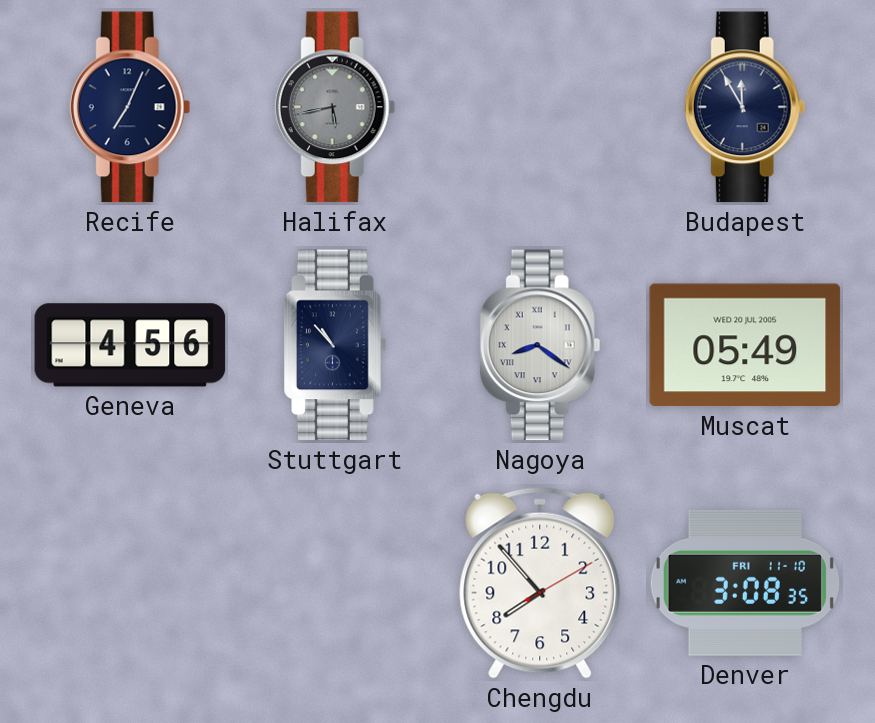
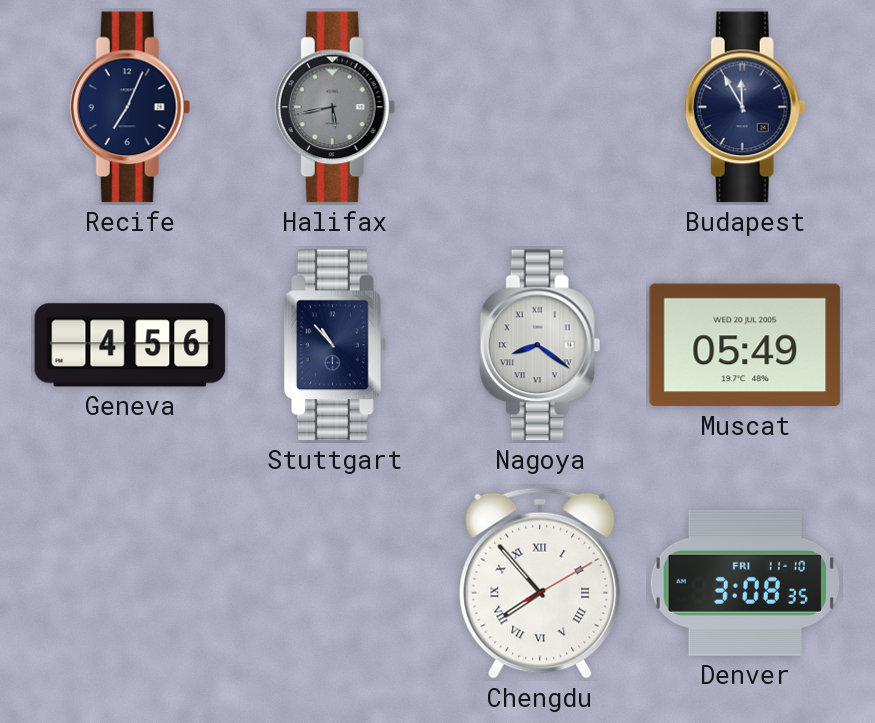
Chengdu numerals: Arabic -> Roman (540, 583)
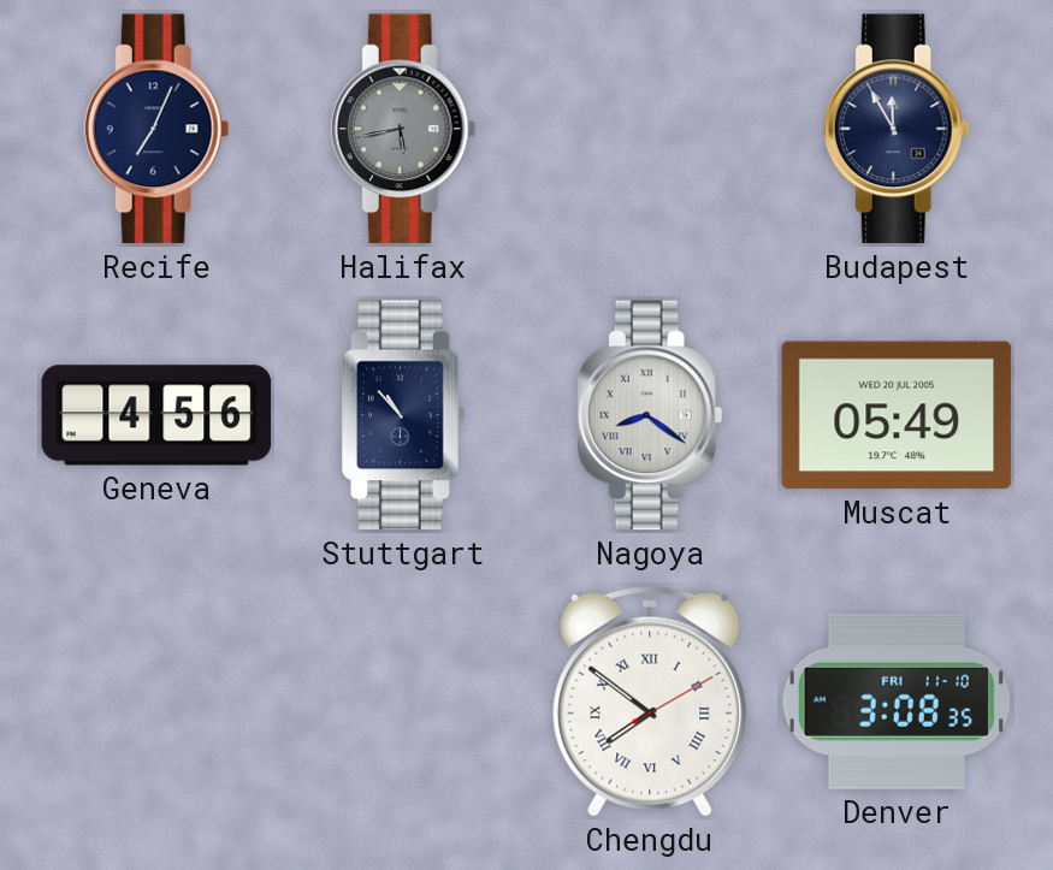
Chengdu: 7:53 -> 7:51 (650, 702)
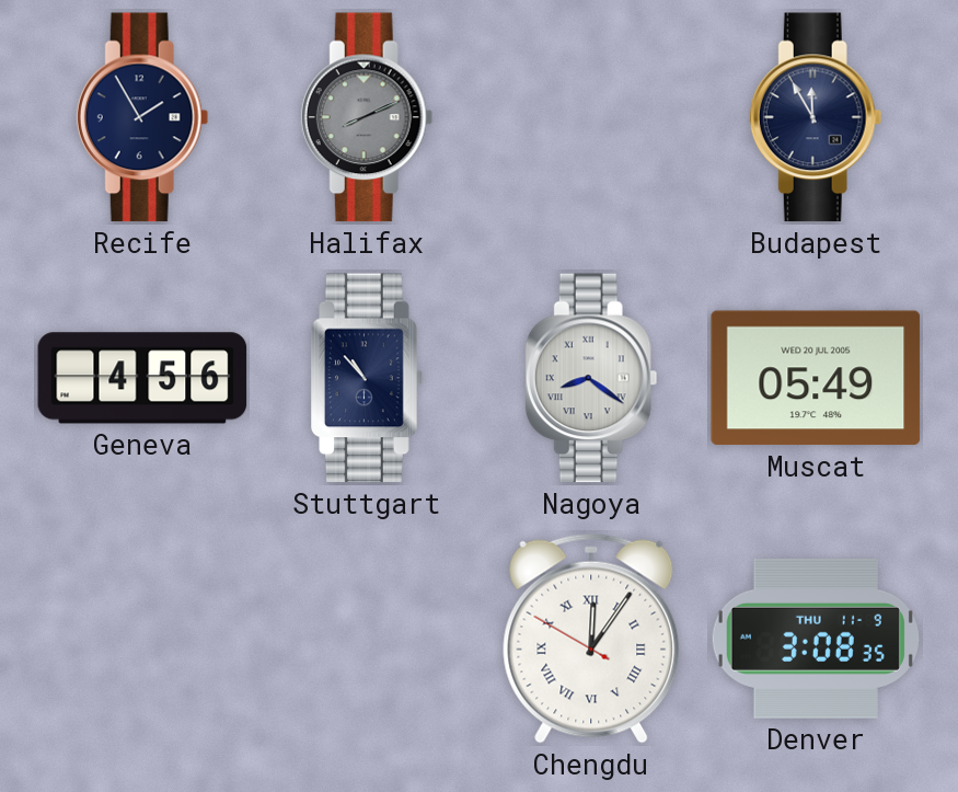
Recife: 7:04 -> 1:55 (142, 117)
Halifax: 5:43 -> 8:11 (367, 117)
Chengdu: 7:51 -> 12:05 (591, 639)
Denver date: FRI 11-10 -> THU 11-9 (816, 639)
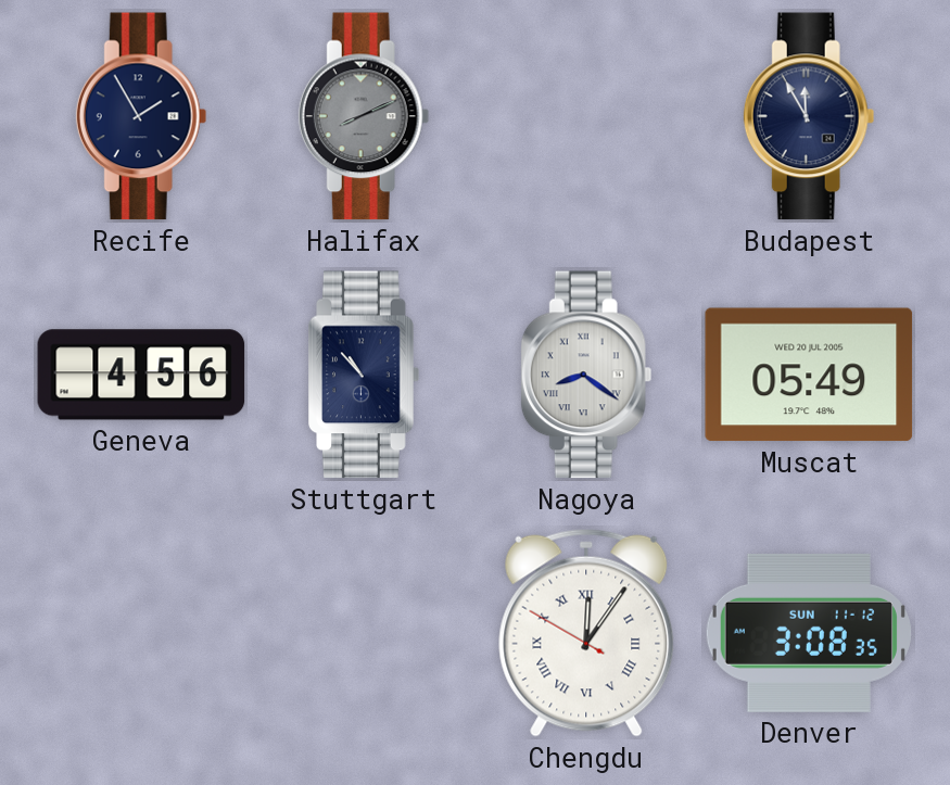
Denver date: THU 11-9 -> SUN 11-12 (809, 633)
